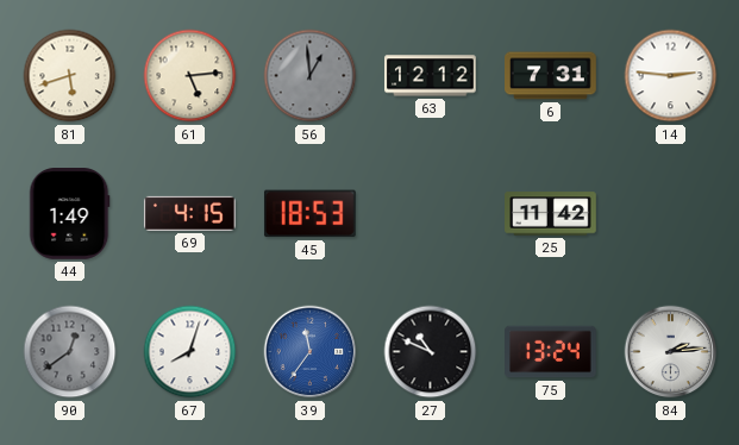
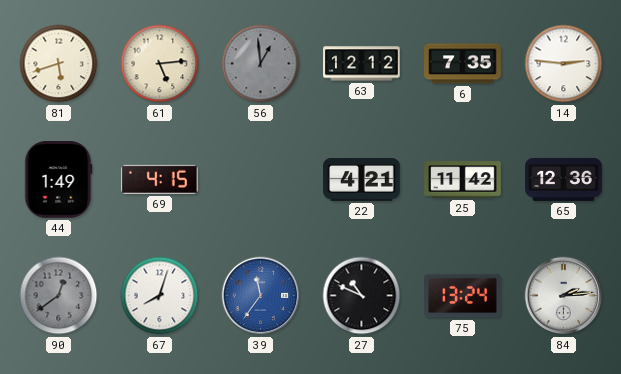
6: 7:31 -> 7:35 (463, 64)
45: 18:53 -> none (309, 214)
22: none -> 4:21 (362, 180)
65: none -> 12:36 (564, 179)
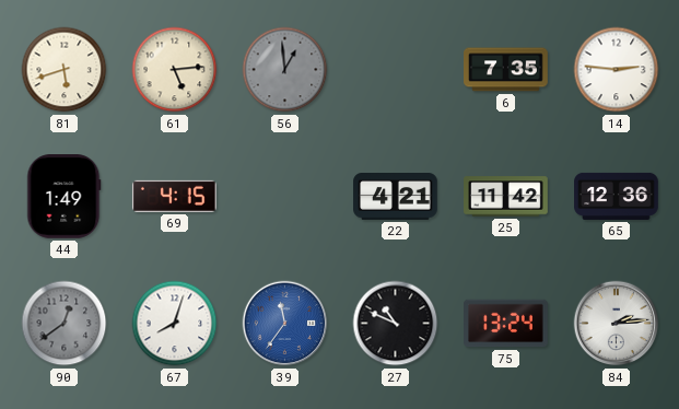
63: 12:12 -> none (362, 64)
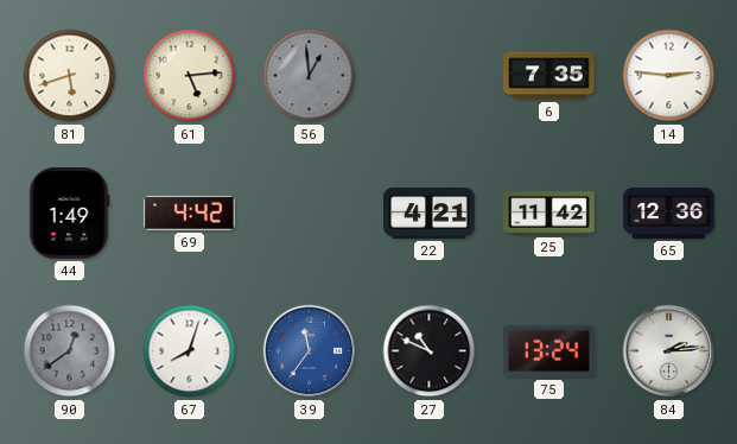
69: 4:15 -> 4:42 (189, 213)
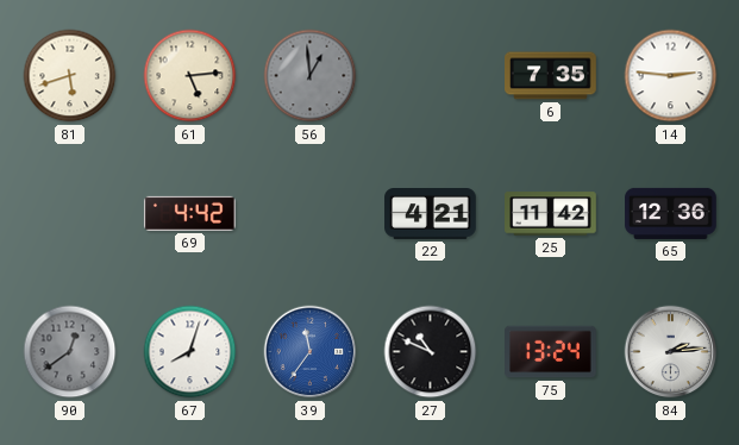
44: 1:49 -> none (69, 214)
